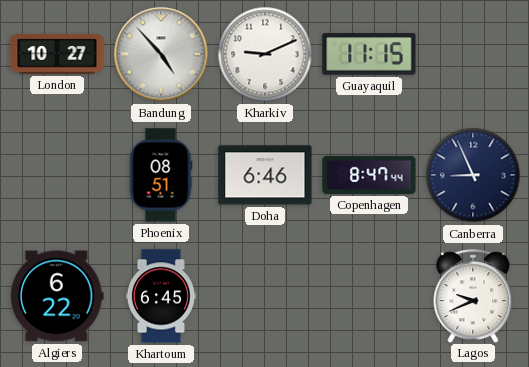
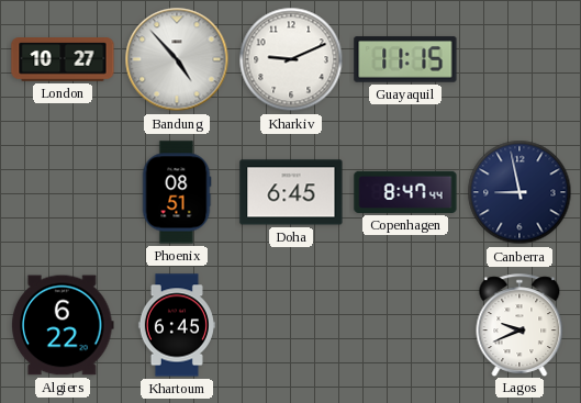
Doha: 6:46 -> 6:45 (291, 192)
Canberra: 8:56 -> 8:58 (519, 192)
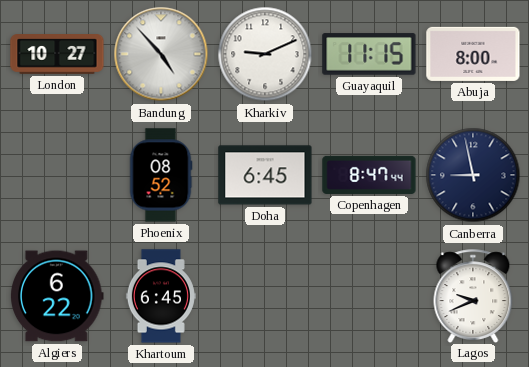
Abuja: none -> 8:00 (473, 54)
Phoenix: 08:51 -> 08:52 (161, 175)
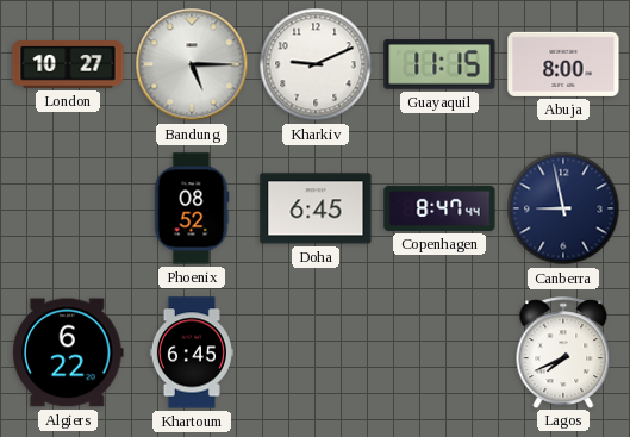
Bandung: 4:53 -> 5:15 (192, 64)
Lagos: 9:41 -> 7:41 (563, 352)
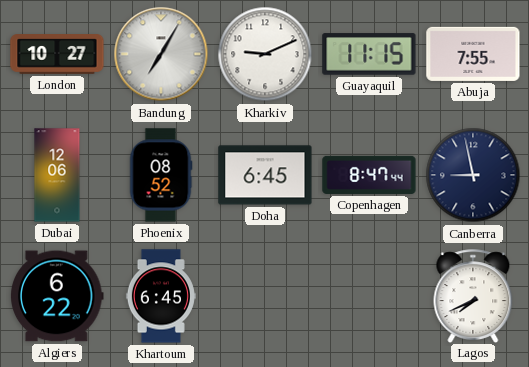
Bandung: 5:15 -> 7:05 (161, 54)
Abuja: 8:00 -> 7:55 (473, 54)
Dubai: none -> 12:06 (57, 175)
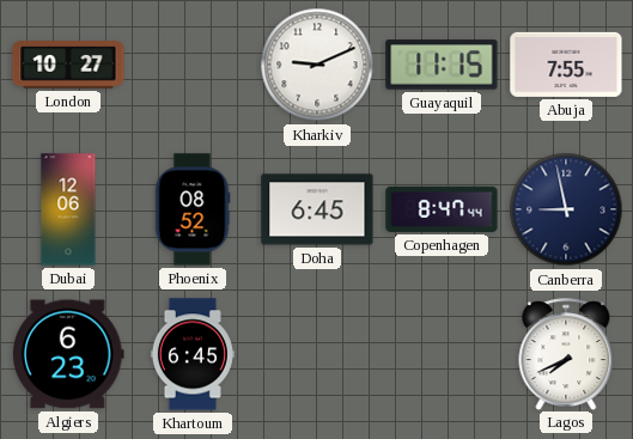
Bandung: 7:05 -> none (161, 54)
Algiers: 6:22 -> 6:23 (68, 354)
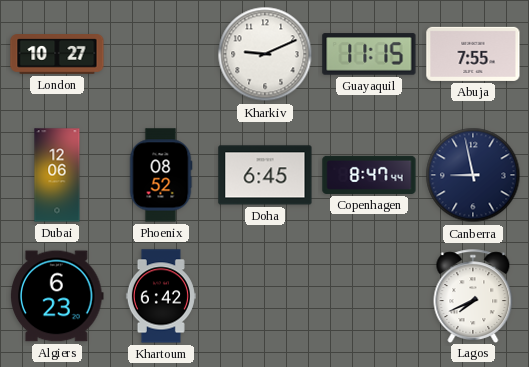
Khartoum: 6:45 -> 6:42 (161, 296)
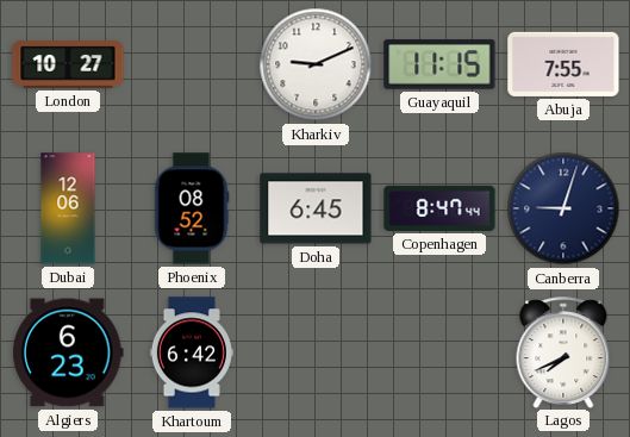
Canberra: 8:58 -> 9:03 (563, 208)
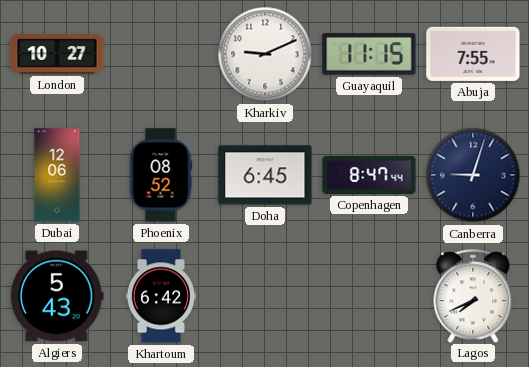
Algiers: 6:23 -> 5:43 (57, 296)
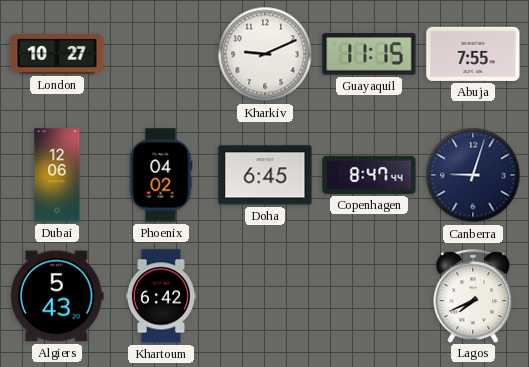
Phoenix: 08:52 -> 04:02 (161, 175)
